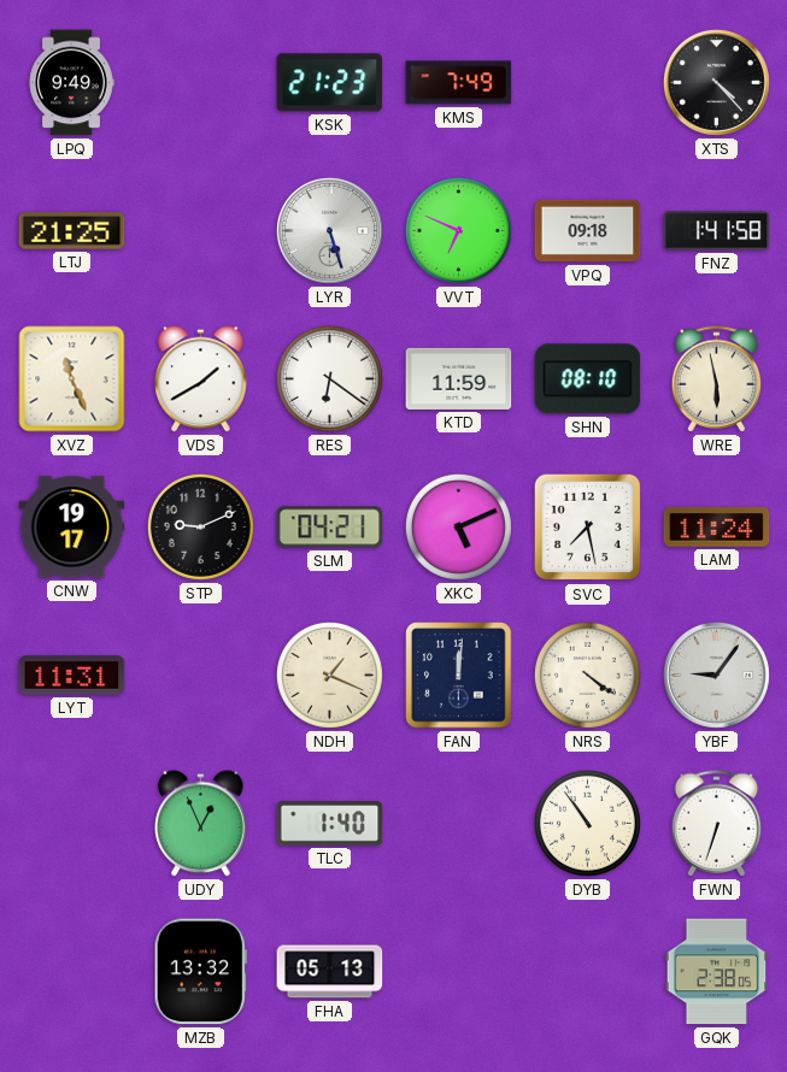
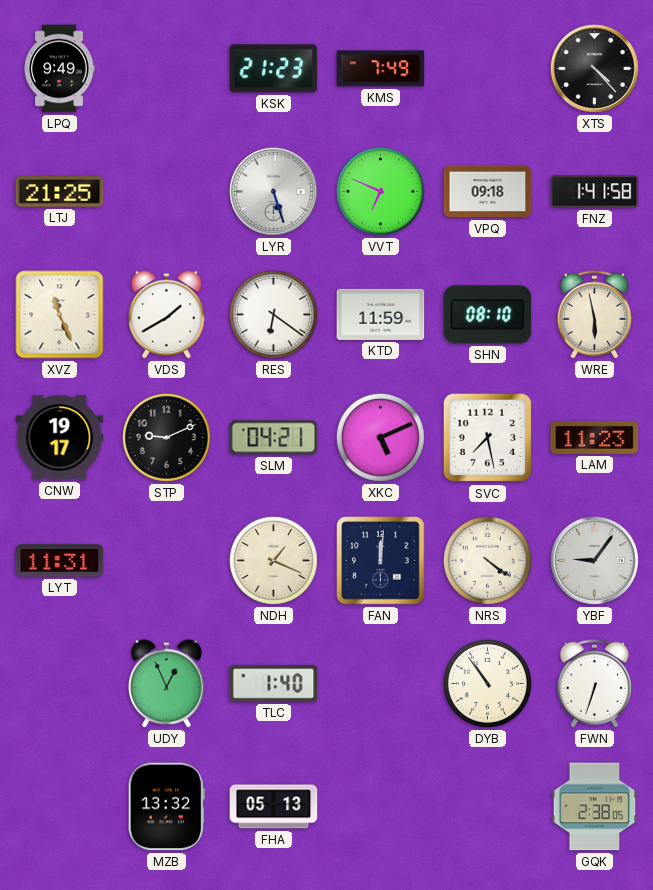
LAM: 11:24 -> 11:23 (595, 438)
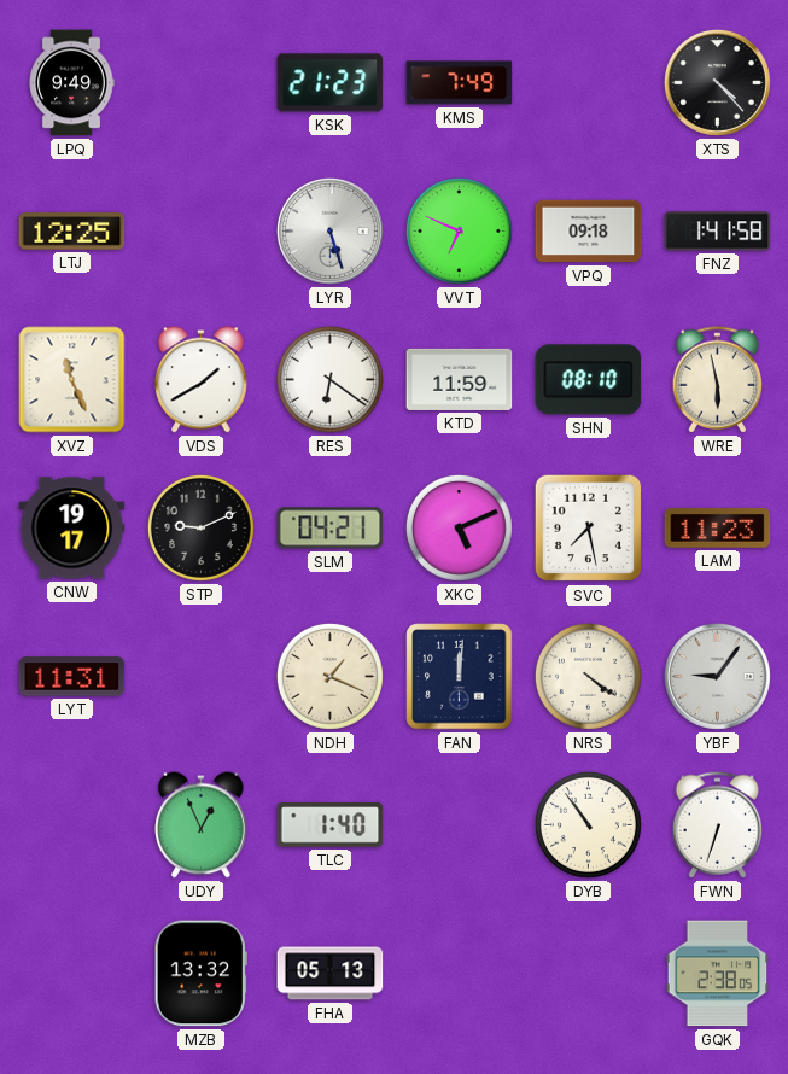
LTJ: 21:25 -> 12:25 (72, 232)
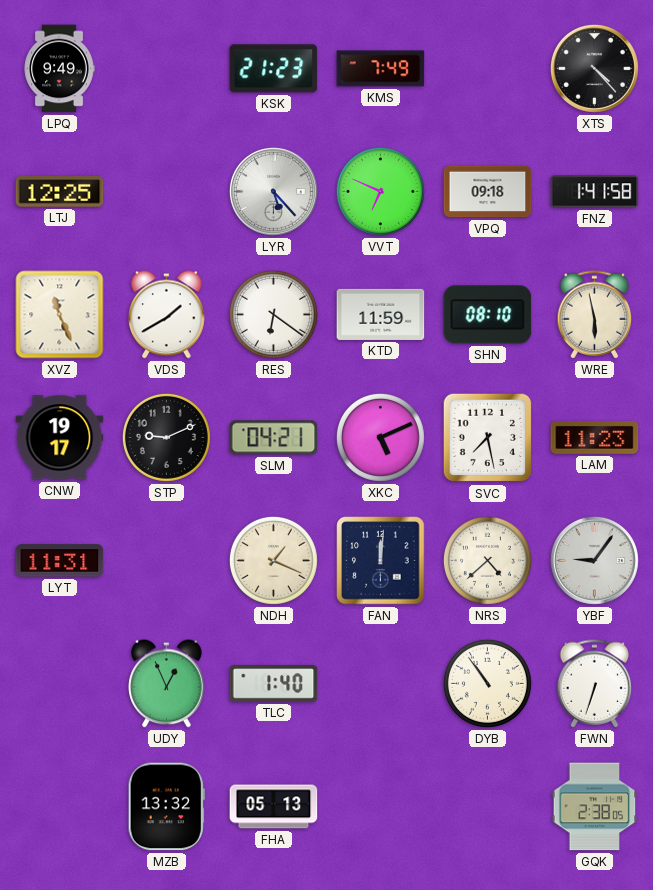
LYR: 5:27 -> 5:23 (273, 191)
NRS: 4:21 -> 4:38 (487, 560)
